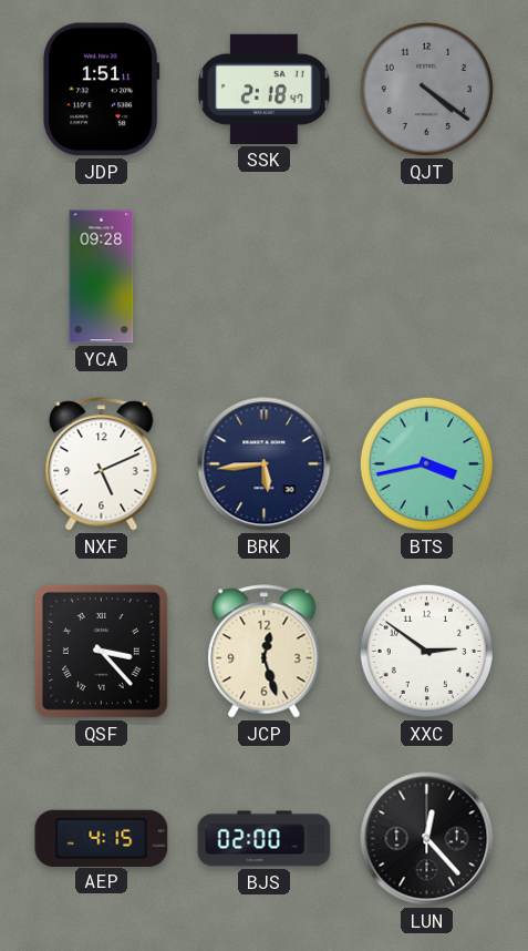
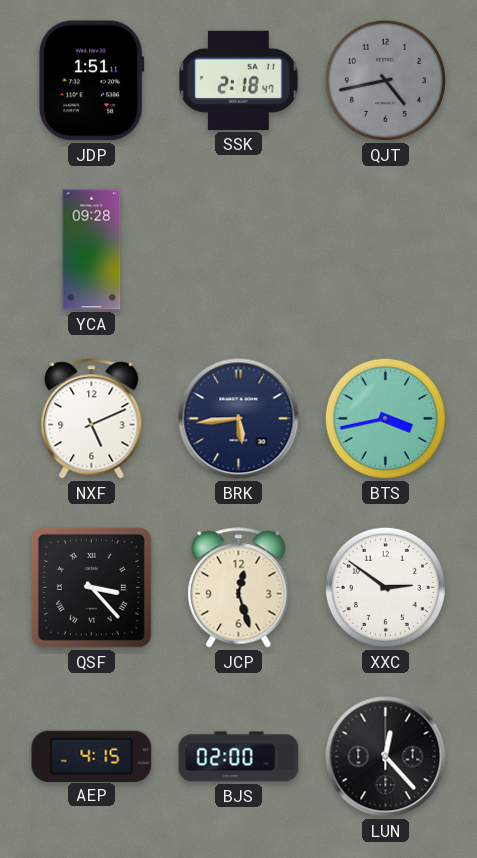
QJT: 4:21 -> 4:43 (385, 80)
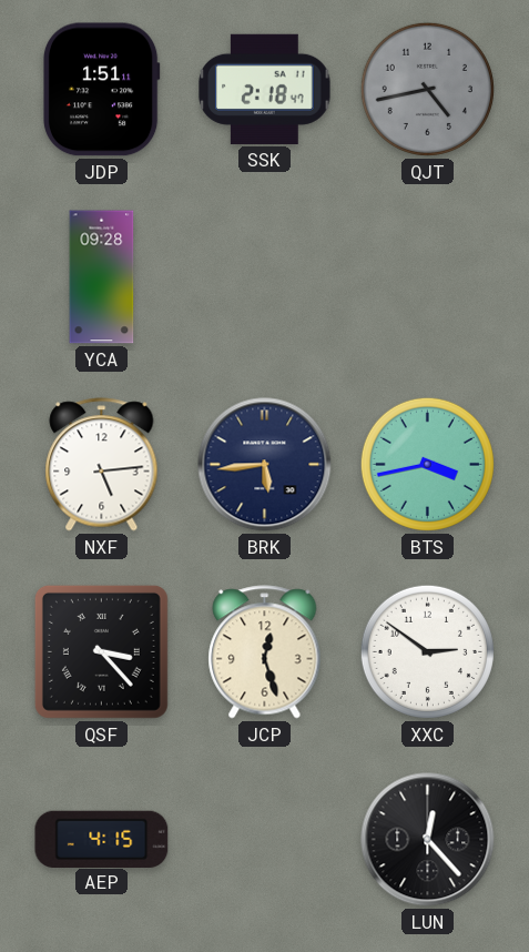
NXF: 5:11 -> 5:14 (102, 465)
BJS: 02:00 -> none (239, 757)
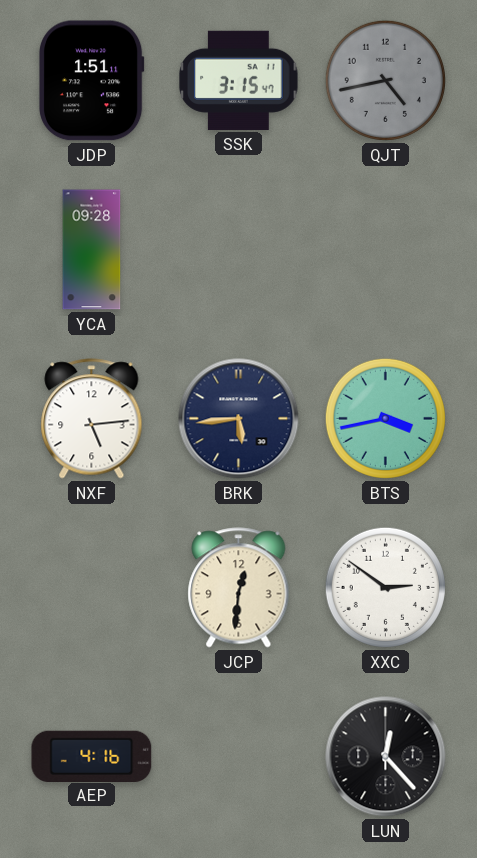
SSK: 2:18 -> 3:15 (239, 80)
QSF: 3:23 -> none (101, 651)
JCP: 12:27 -> 12:31 (239, 588)
AEP: 4:15 -> 4:16 (92, 756)
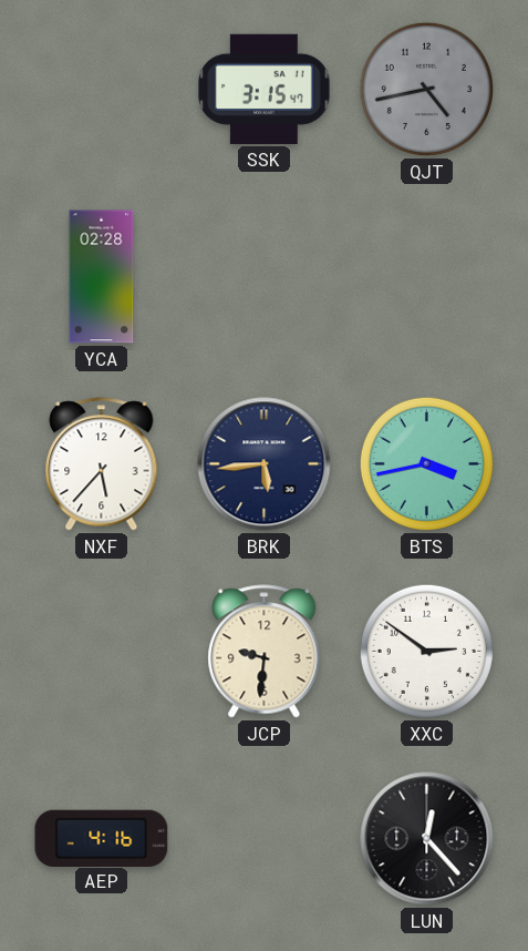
JDP: 1:51 -> none (91, 81)
YCA: 09:28 -> 02:28 (102, 277)
NXF: 5:14 -> 5:37 (102, 464)
JCP: 12:31 -> 9:31 (265, 652)
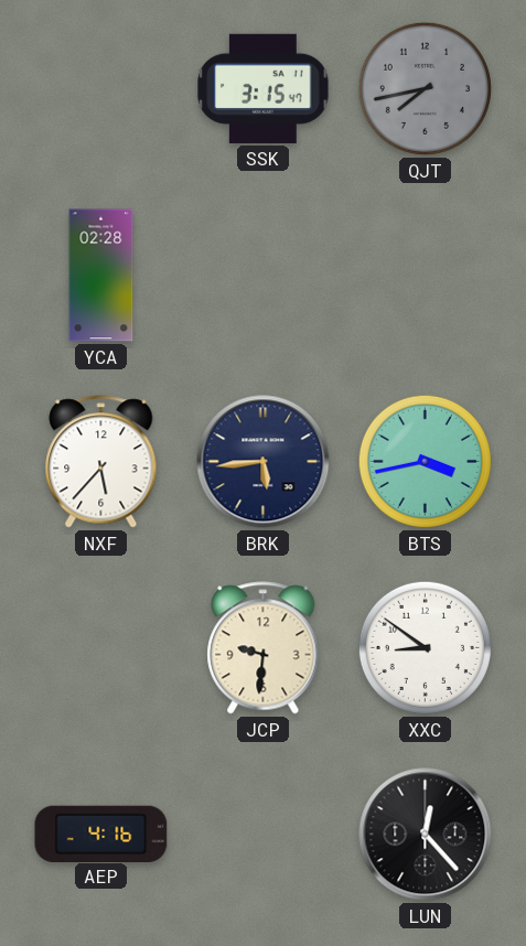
QJT: 4:43 -> 7:43 (425, 88)
XXC: 2:51 -> 8:51 (425, 647)
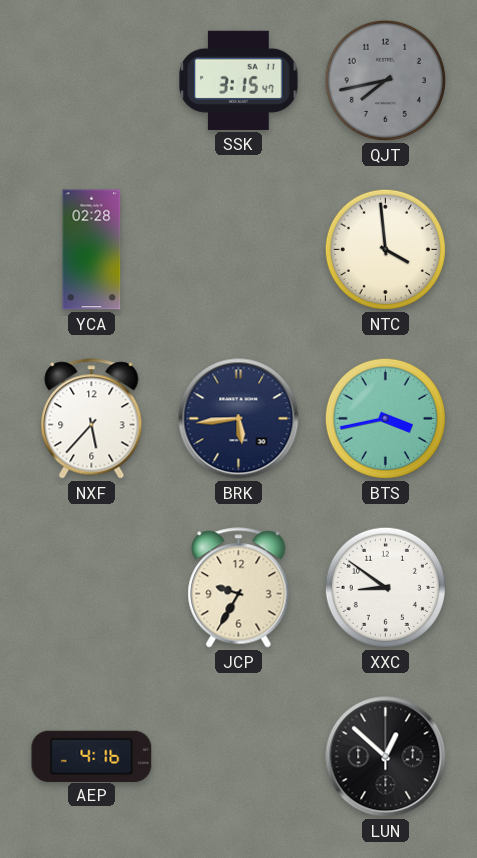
NTC: none -> 3:59 (385, 249)
JCP: 9:31 -> 9:35 (239, 588)
LUN: 12:23 -> 12:52 (386, 757)
